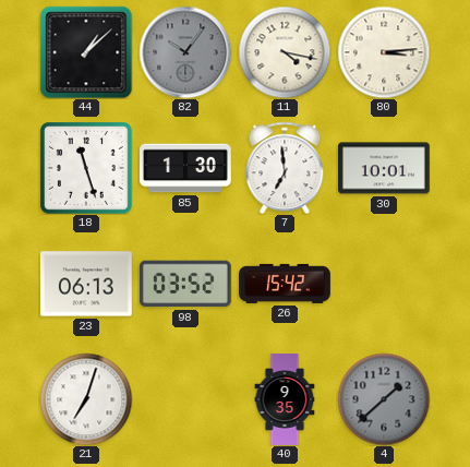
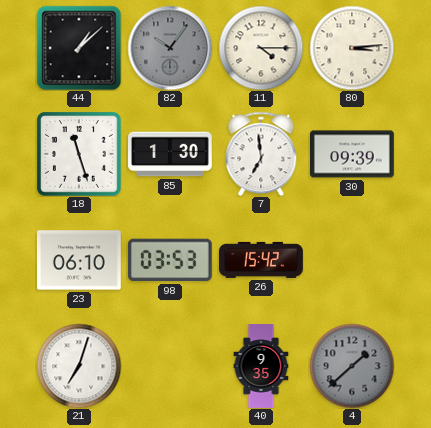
11: 4:17 -> 4:15 (261, 48)
30: 10:01 -> 09:39 (353, 154)
23: 06:13 -> 06:10 (79, 260)
98: 03:52 -> 03:53 (170, 260)
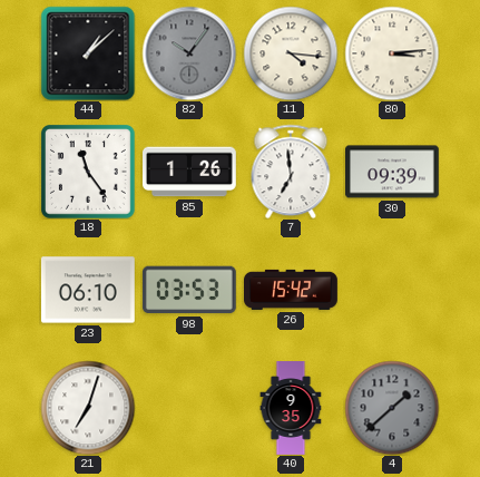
11: 4:15 -> 4:16 (291, 53)
18: 11:27 -> 11:24 (88, 172)
85: 1:30 -> 1:26 (190, 172)
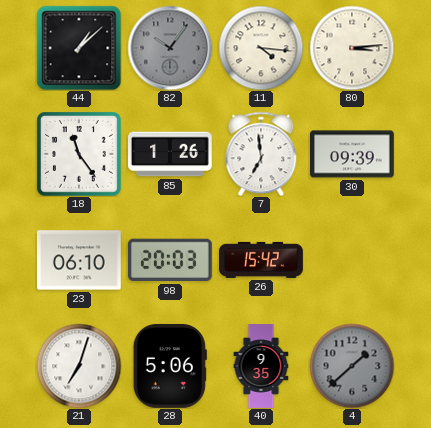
98: 03:53 -> 20:03 (170, 260)
28: none -> 5:06 (170, 366)
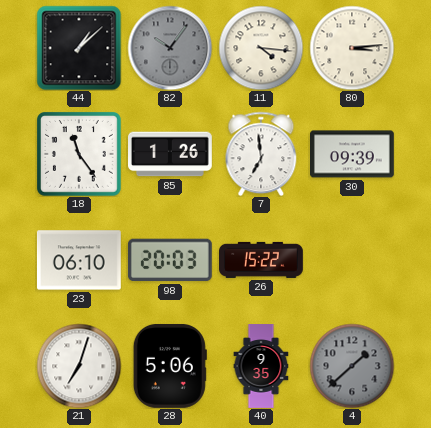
26: 15:42 -> 15:22 (262, 260)
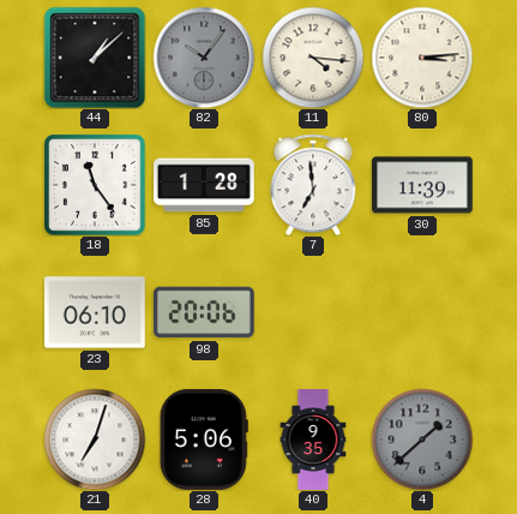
85: 1:26 -> 1:28 (205, 185)
30: 09:39 -> 11:39 (423, 185)
98: 20:03 -> 20:06 (204, 312)
26: 15:22 -> none (262, 260)
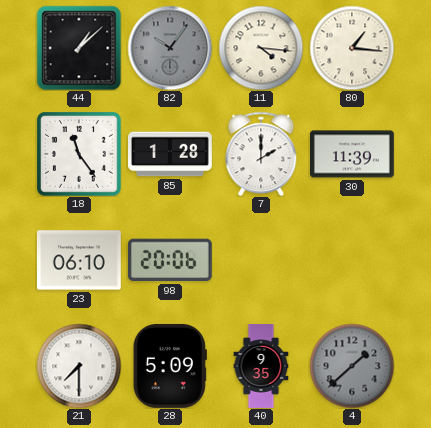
80: 3:14 -> 1:16 (352, 48)
7: 6:59 -> 2:00 (261, 154)
21: 7:03 -> 7:30 (79, 366)
28: 5:06 -> 5:09 (170, 366)
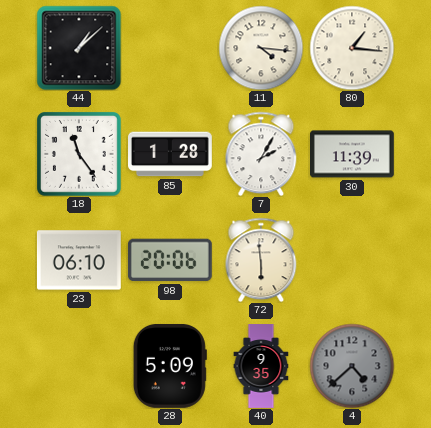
82: 10:06 -> none (170, 48)
7: 2:00 -> 2:05 (261, 154)
72: none -> 5:59 (261, 260)
21: 7:30 -> none (79, 366)
4: 1:38 -> 4:38 (352, 366)
